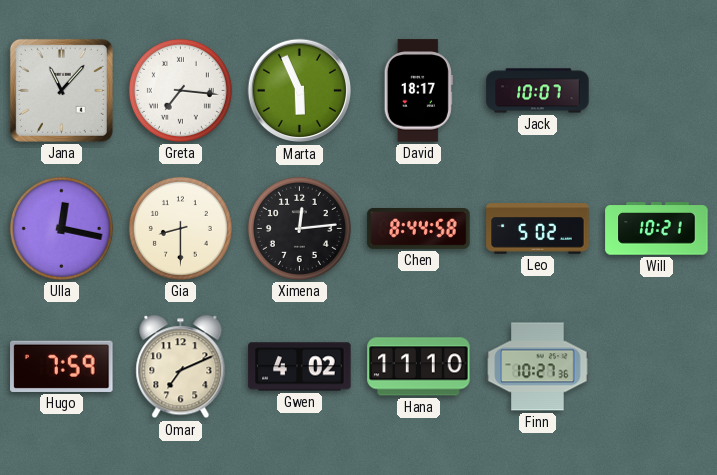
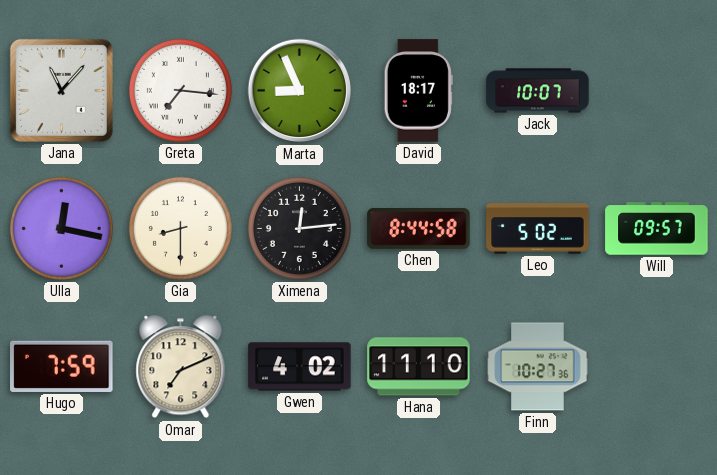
Marta: 5:56 -> 8:56 (300, 91)
Will: 10:21 -> 09:57 (657, 229)
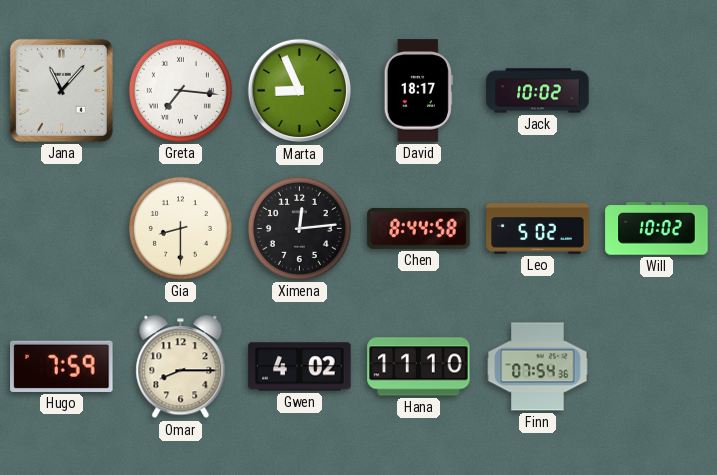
Jack: 10:07 -> 10:02 (538, 91)
Ulla: 12:17 -> none (61, 228)
Will: 09:57 -> 10:02 (657, 229)
Omar: 7:11 -> 8:15 (181, 367)
Finn: 10:27 -> 07:54 (538, 367)
